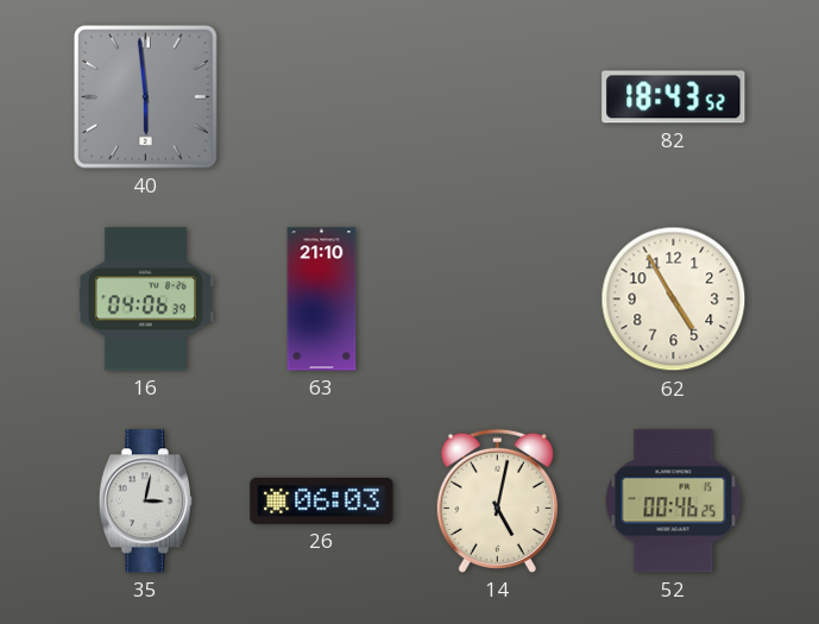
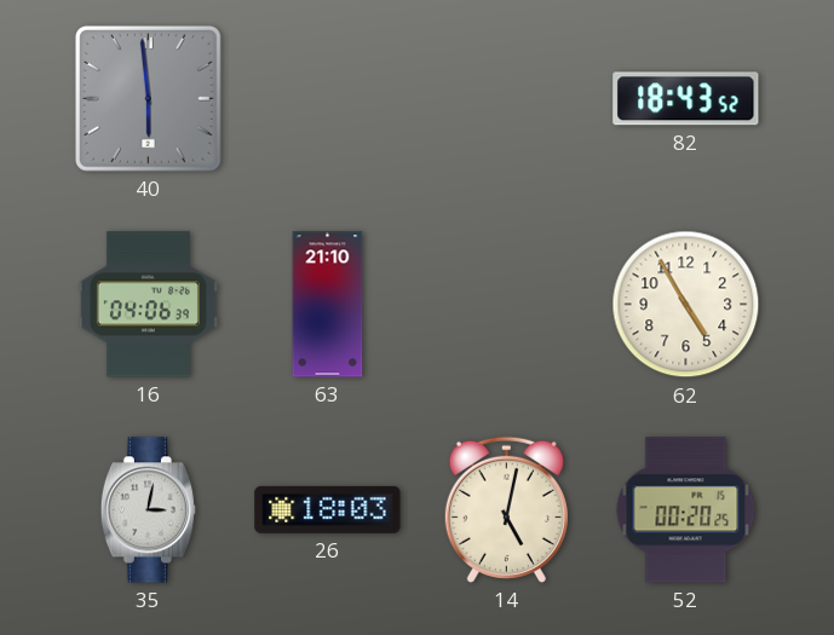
26: 06:03 -> 18:03 (328, 509)
52: 00:46 -> 00:20 (686, 510)
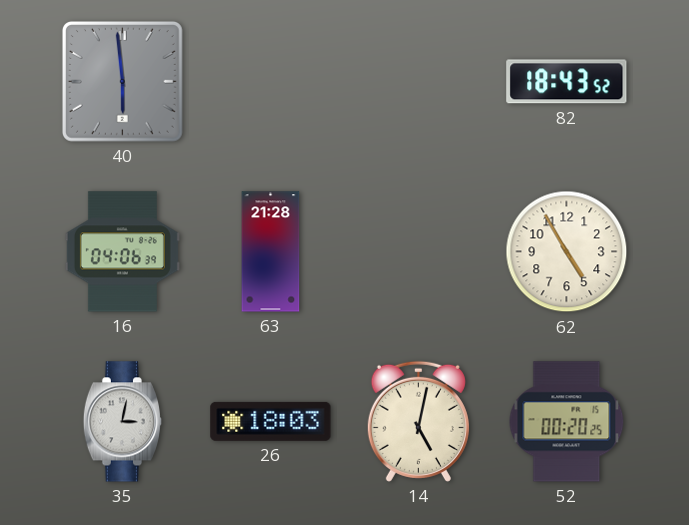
63: 21:10 -> 21:28 (271, 252)
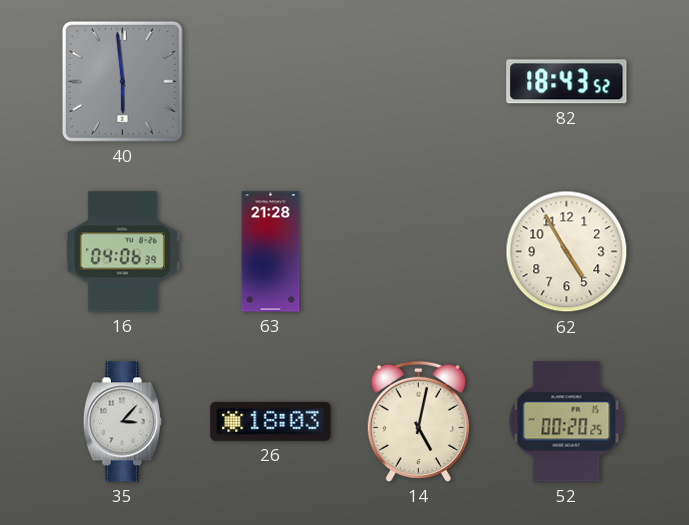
35: 3:02 -> 3:07 (122, 422)
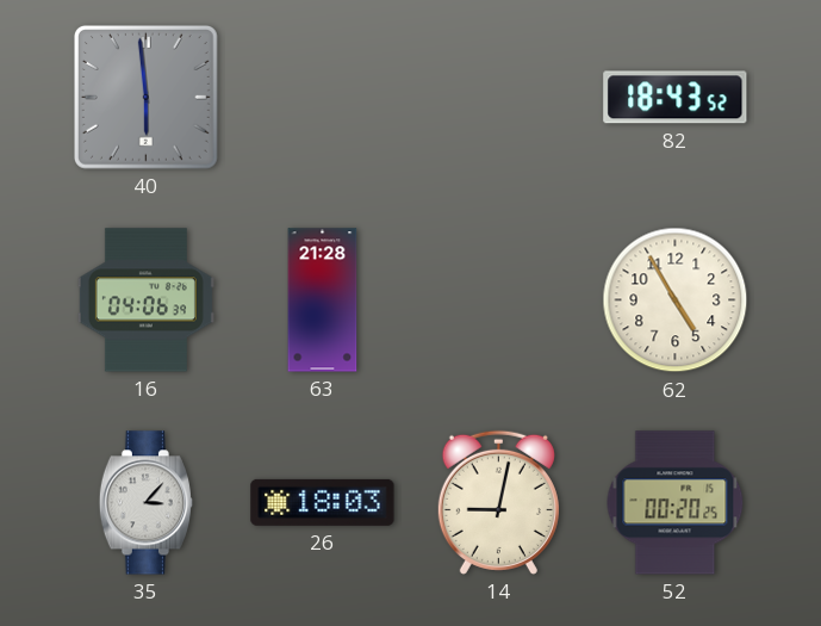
14: 5:02 -> 9:02 (498, 502)
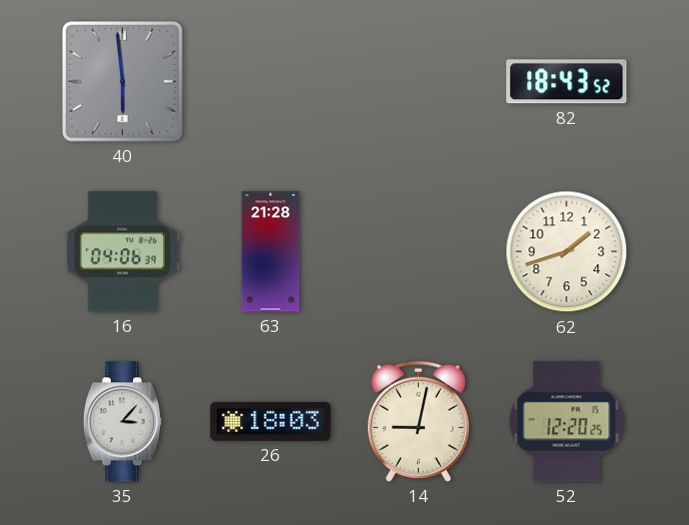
62: 4:55 -> 1:42 (567, 252)
52: 00:20 -> 12:20 (567, 422)
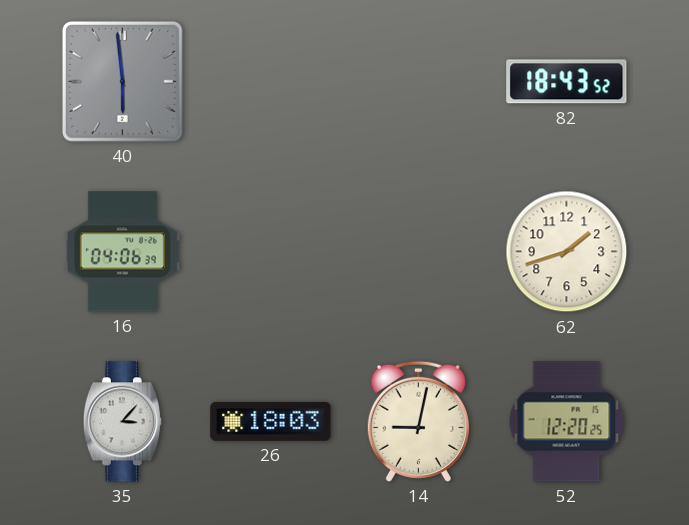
63: 21:28 -> none (271, 252)
